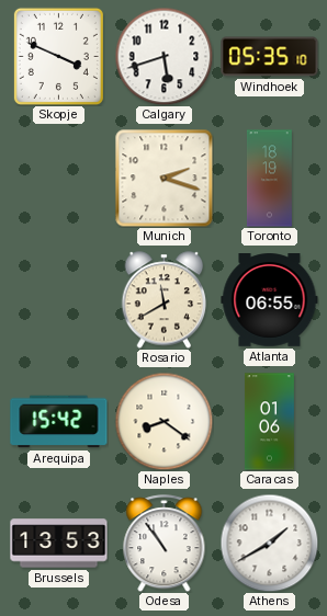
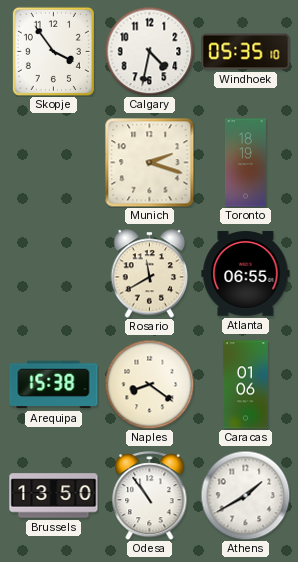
Skopje: 3:49 -> 3:54 (53, 51)
Calgary: 5:42 -> 4:32 (149, 51)
Arequipa: 15:42 -> 15:38 (54, 385)
Brussels: 13:53 -> 13:50 (54, 496)
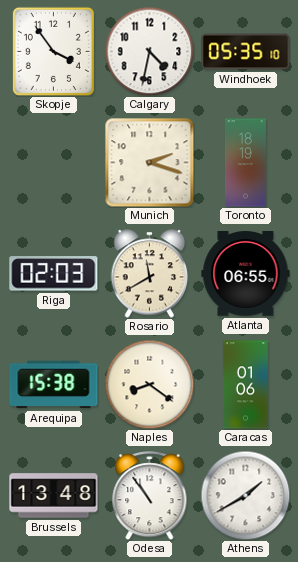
Riga: none -> 02:03 (54, 274)
Brussels: 13:50 -> 13:48 (54, 496)
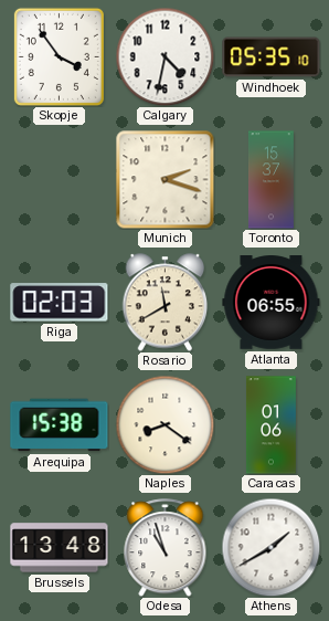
Toronto: 18:19 -> 15:37 (272, 180)
Odesa: 10:54 -> 10:57 (166, 548)
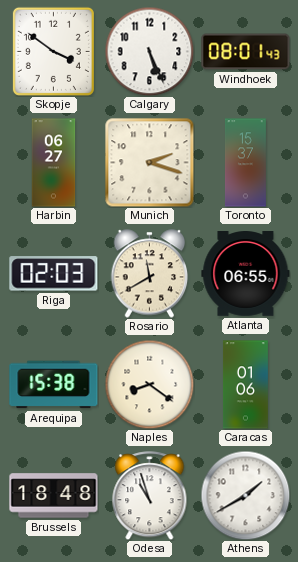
Skopje: 3:54 -> 3:51 (53, 51)
Calgary: 4:32 -> 5:26 (149, 51)
Windhoek: 05:35 -> 08:01 (246, 52)
Harbin: none -> 06:27 (54, 163)
Brussels: 13:48 -> 18:48 (54, 496)
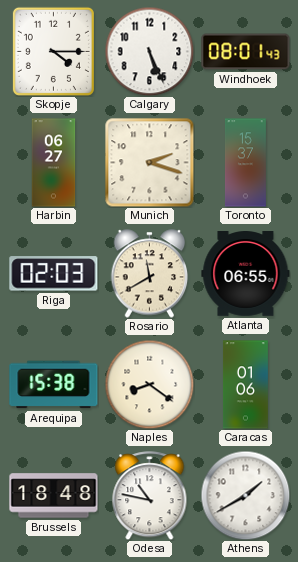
Skopje: 3:51 -> 4:15 (53, 51)
Odesa: 10:57 -> 10:47 (150, 496)
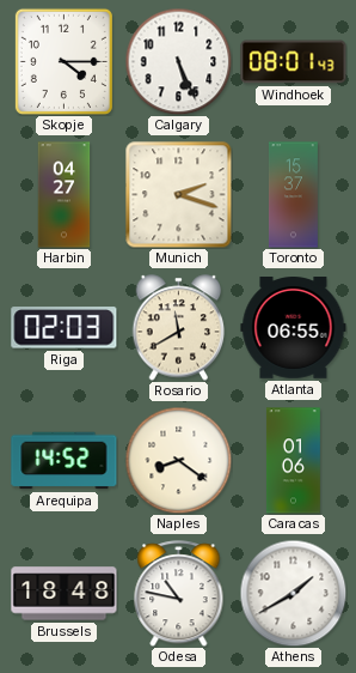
Harbin: 06:27 -> 04:27 (65, 195)
Arequipa: 15:38 -> 14:52 (65, 461)
